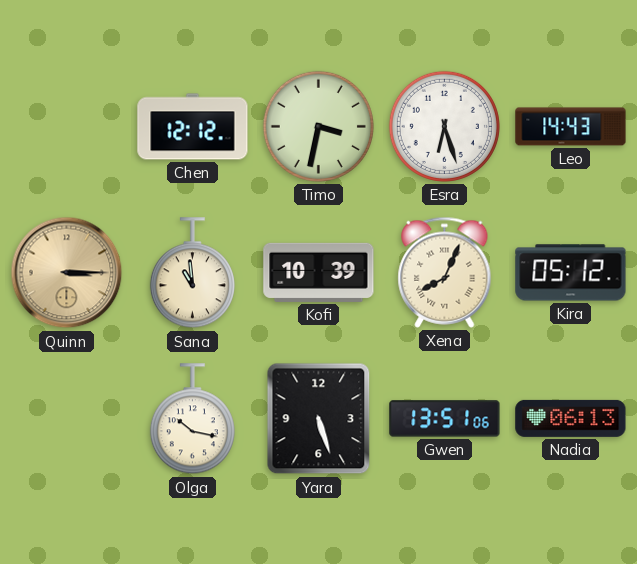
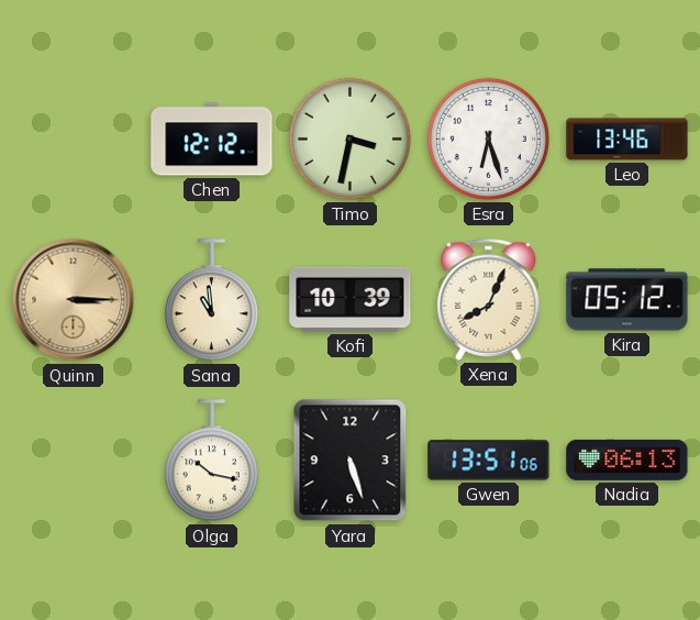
Leo: 14:43 -> 13:46 (627, 140)
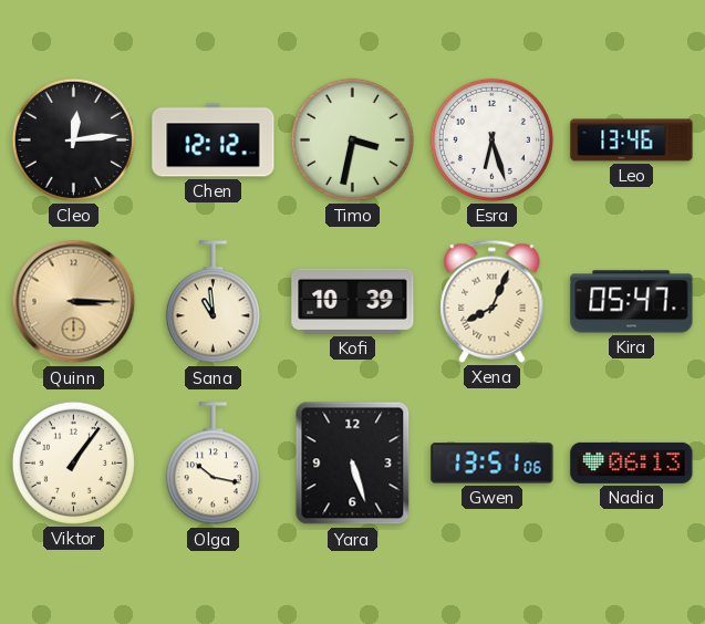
Cleo: none -> 12:14 (73, 139)
Kira: 05:12 -> 05:47 (632, 302)
Viktor: none -> 1:06 (73, 462)
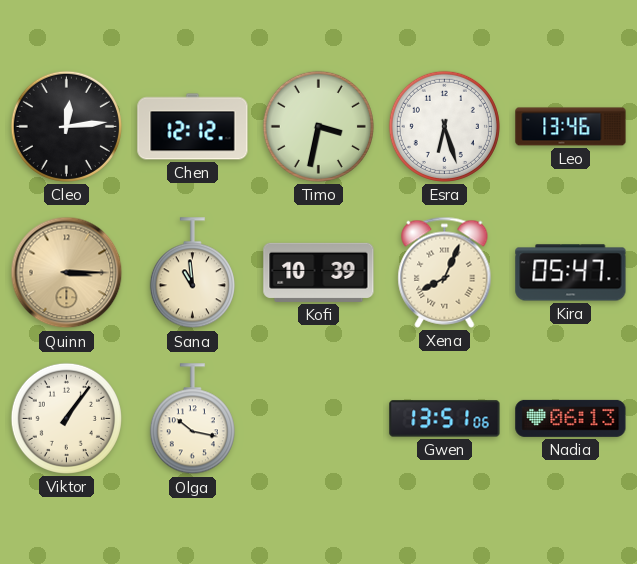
Yara: 5:27 -> none (353, 464)
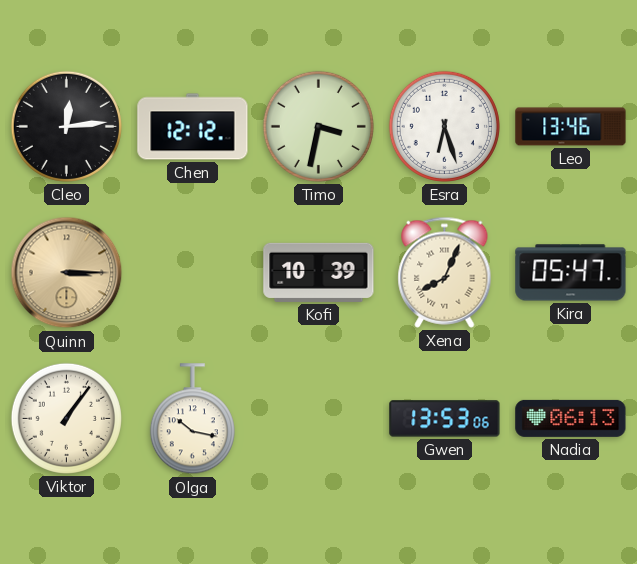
Sana: 10:59 -> none (192, 273)
Gwen: 13:51 -> 13:53 (445, 419)
